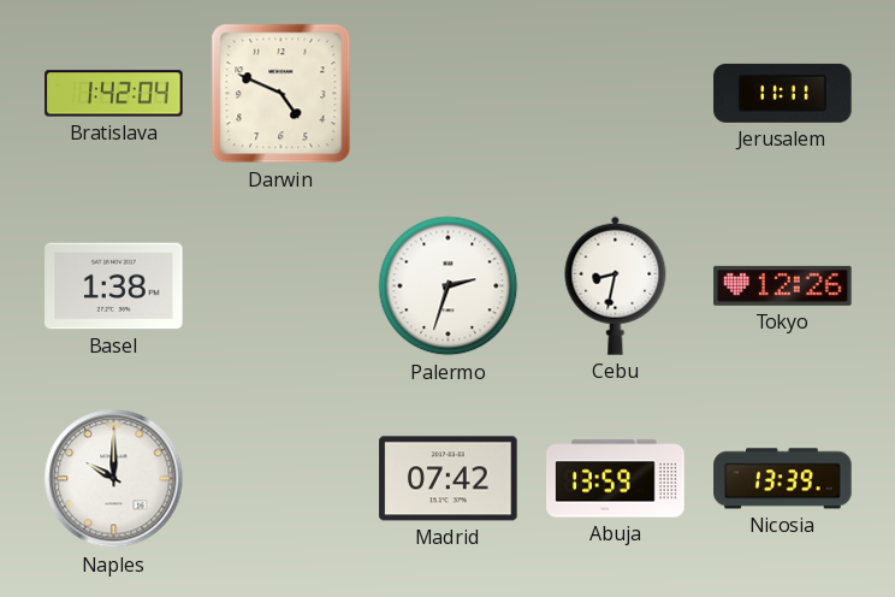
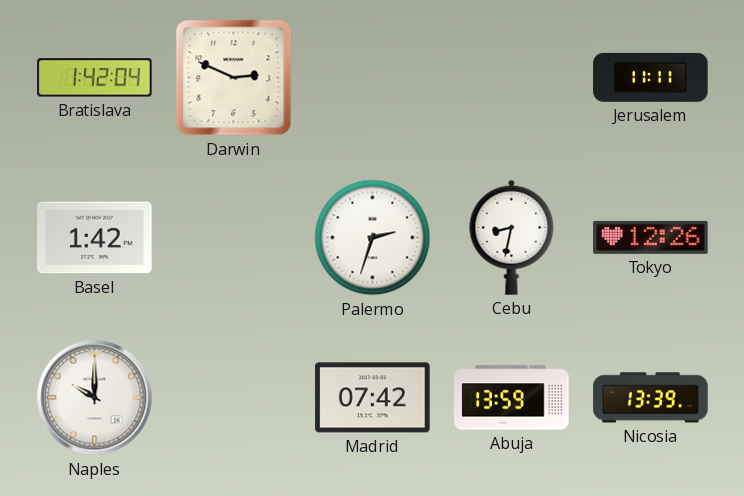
Darwin: 4:49 -> 2:49 (234, 78)
Basel: 1:38 -> 1:42 (95, 238)
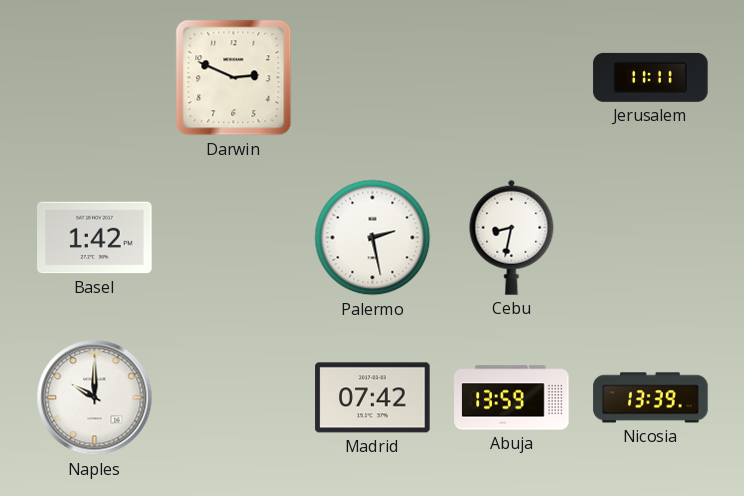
Bratislava: 1:42 -> none (95, 78)
Palermo: 2:33 -> 2:28 (373, 238)
Tokyo: 12:26 -> none (651, 237)
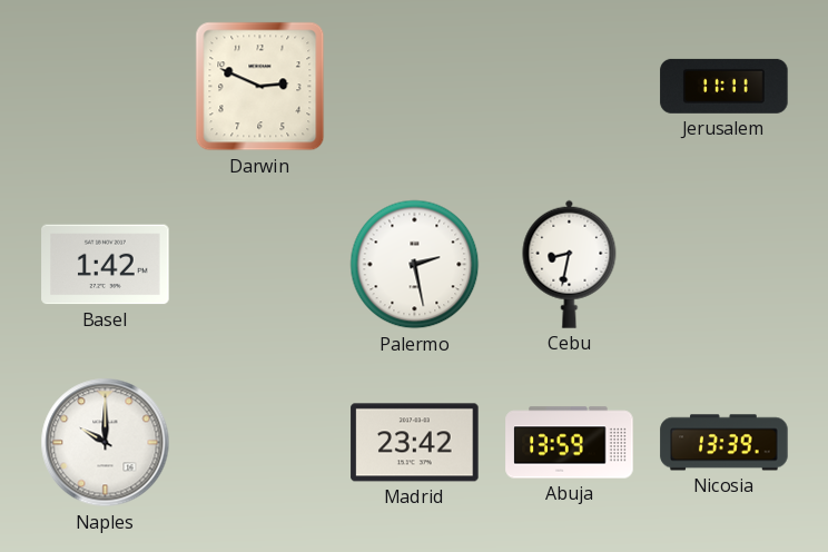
Madrid: 07:42 -> 23:42 (415, 443)
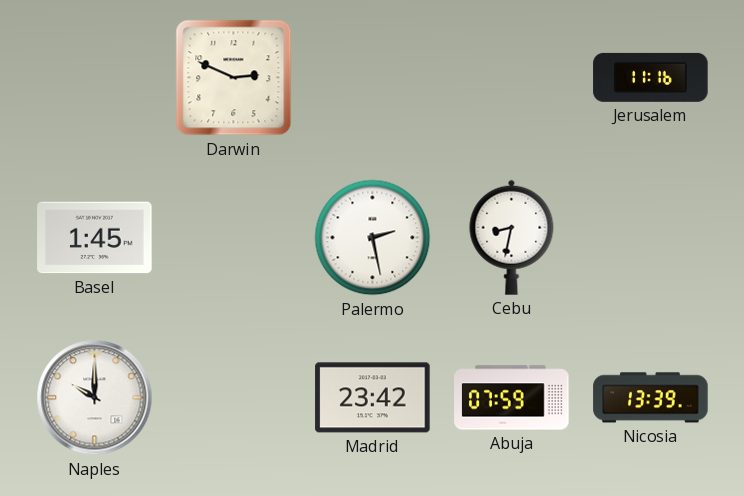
Jerusalem: 11:11 -> 11:16 (651, 77)
Basel: 1:42 -> 1:45 (95, 238)
Abuja: 13:59 -> 07:59 (512, 398)
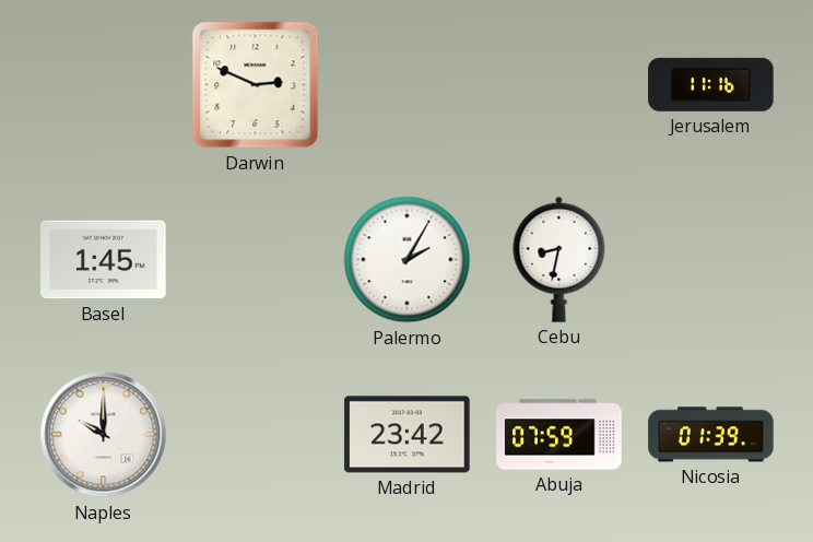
Palermo: 2:28 -> 2:05 (408, 260)
Nicosia: 13:39 -> 01:39 (711, 435)
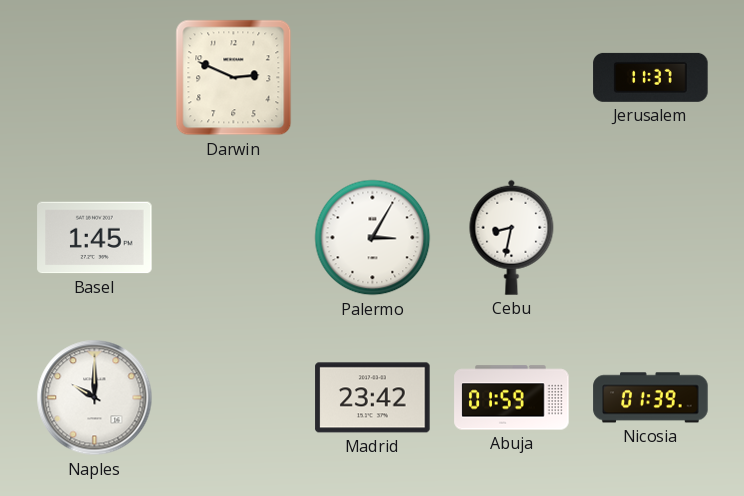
Jerusalem: 11:16 -> 11:37 (651, 77)
Palermo: 2:05 -> 3:05 (373, 238)
Abuja: 07:59 -> 01:59 (512, 398)
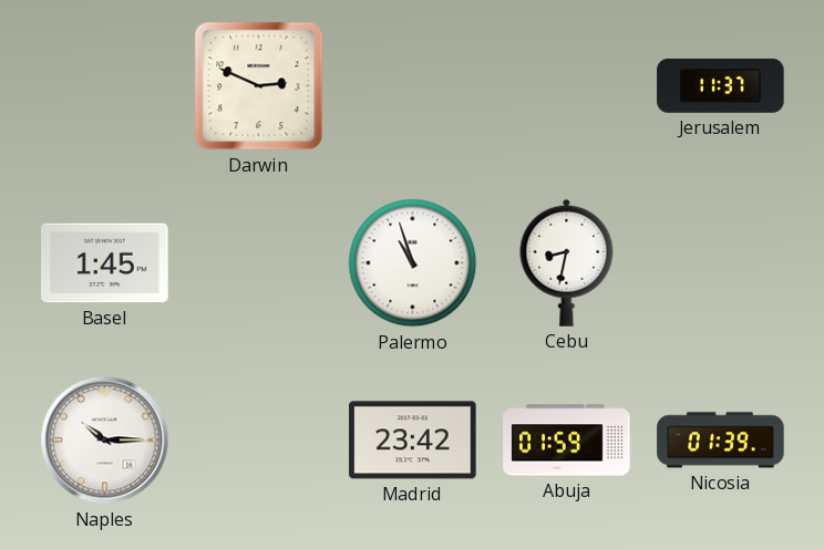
Palermo: 3:05 -> 10:57 (413, 263)
Naples: 10:00 -> 10:15 (105, 441)
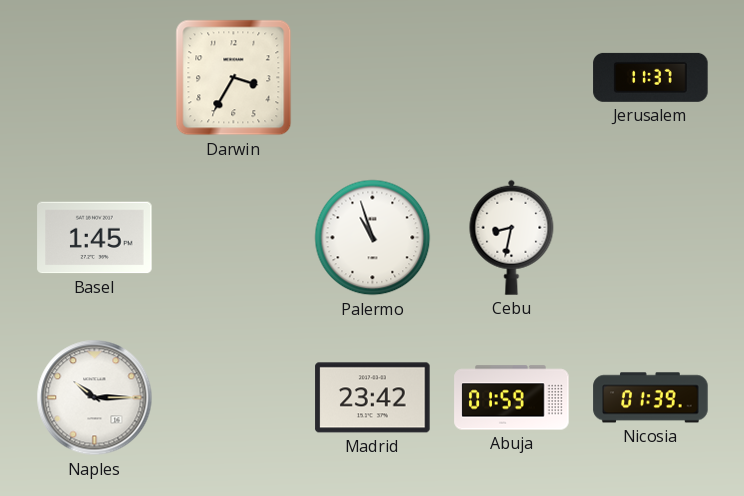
Darwin: 2:49 -> 3:35 (234, 78)
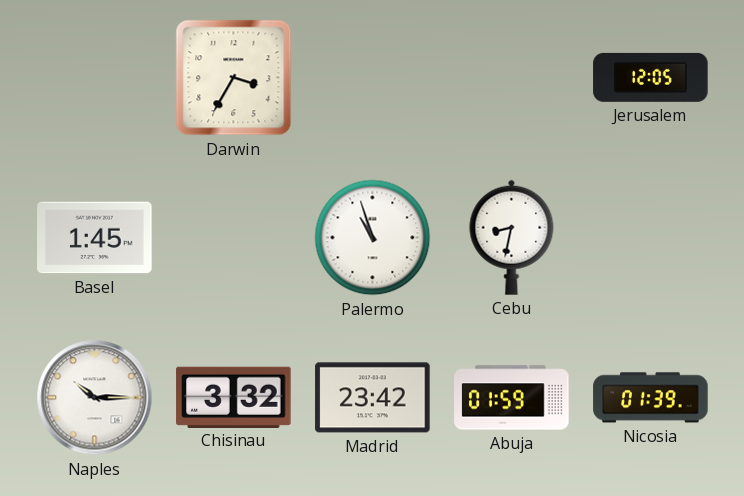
Jerusalem: 11:37 -> 12:05 (651, 77)
Chisinau: none -> 3:32 (234, 397)
